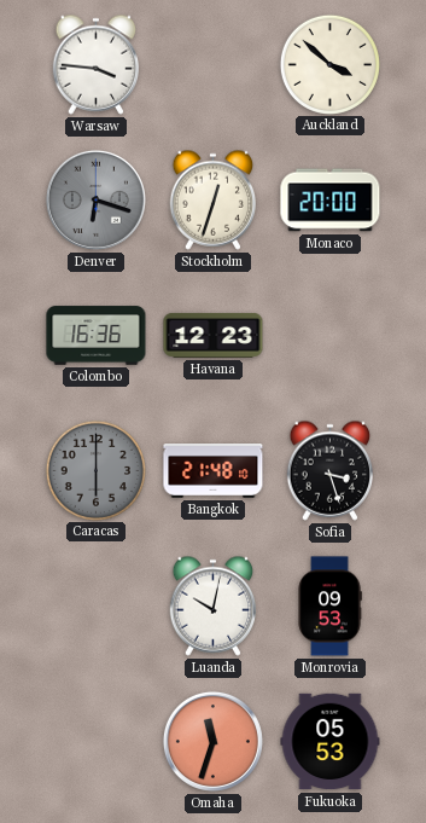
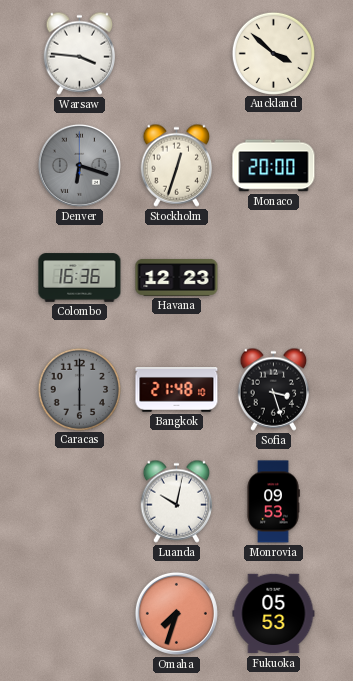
Omaha: 11:33 -> 7:33 (176, 613)
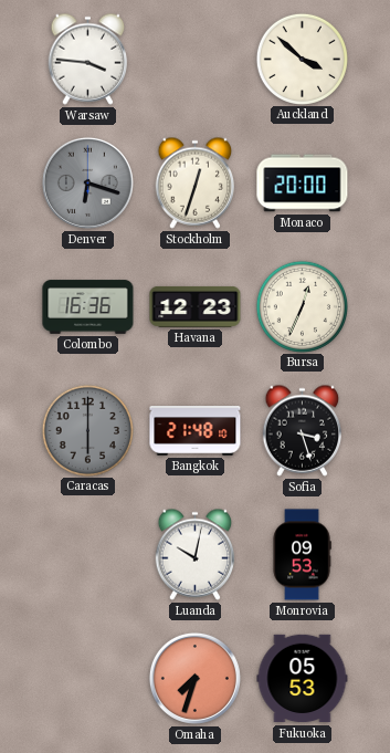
Bursa: none -> 12:34 (302, 306)
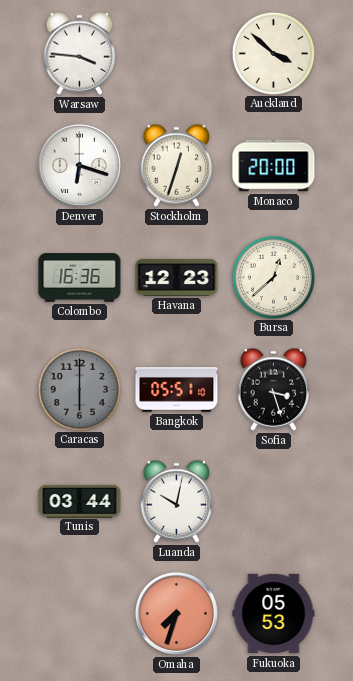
Denver dial: grey -> white (79, 165)
Bursa: 12:34 -> 12:38 (273, 277)
Bangkok: 21:48 -> 05:51 (177, 390)
Tunis: none -> 03:44 (80, 501)
Monrovia: 09:53 -> none (302, 555)
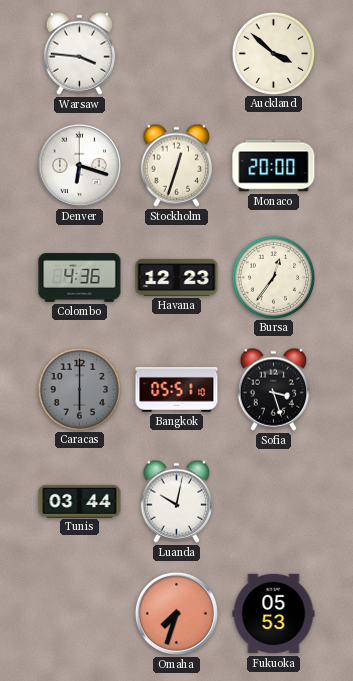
Colombo: 16:36 -> 4:36 (80, 278)
Bursa: 12:38 -> 12:36 (273, 277)
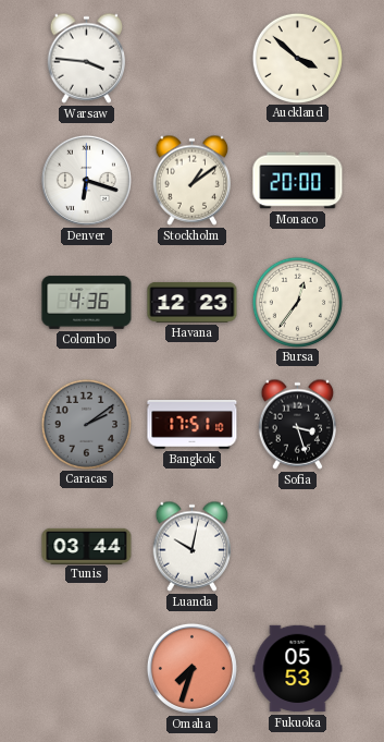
Stockholm: 12:33 -> 1:09 (193, 180)
Caracas: 6:00 -> 2:09 (86, 424)
Bangkok: 05:51 -> 17:51 (193, 425)
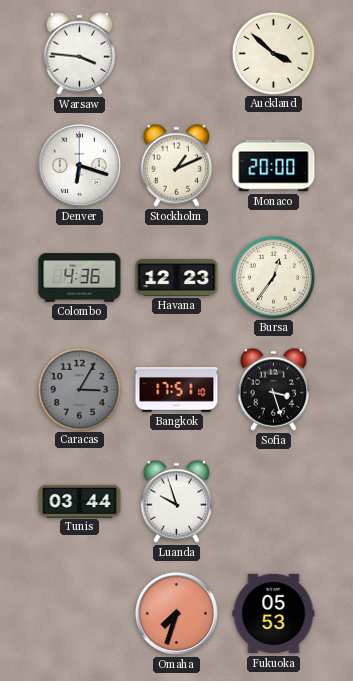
Stockholm: 1:09 -> 1:11 (177, 165)
Caracas: 2:09 -> 3:05 (79, 389)
Luanda: 10:02 -> 9:57 (177, 501)
